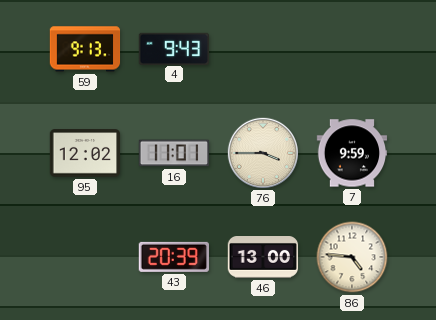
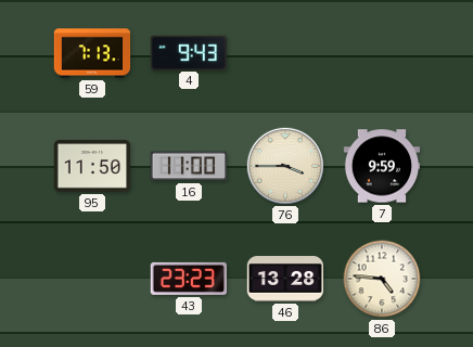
59: 9:13 -> 7:13 (92, 53)
95: 12:02 -> 11:50 (92, 166)
16: 11:01 -> 11:00 (189, 166)
43: 20:39 -> 23:23 (188, 279)
46: 13:00 -> 13:28 (285, 280)
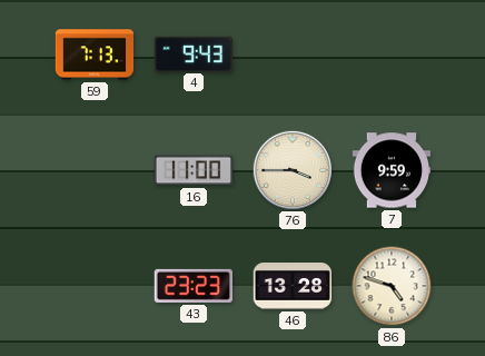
95: 11:50 -> none (92, 166)
86: 4:46 -> 4:48 (392, 286)
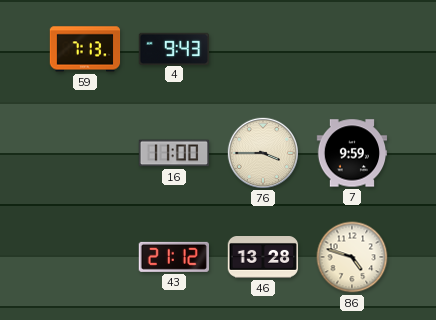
43: 23:23 -> 21:12 (173, 257)
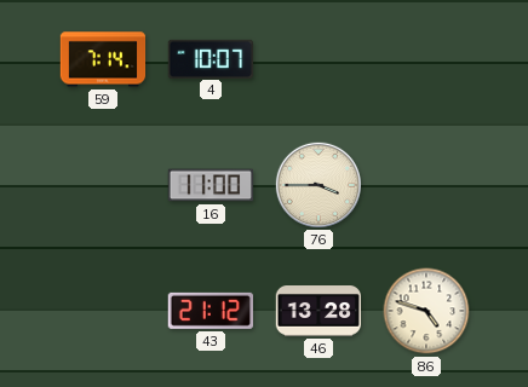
59: 7:13 -> 7:14 (103, 59)
4: 9:43 -> 10:07 (210, 58)
7: 9:59 -> none (352, 153)
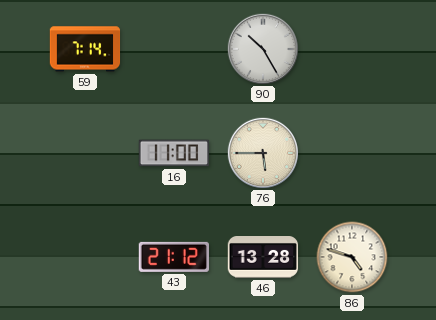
4: 10:07 -> none (210, 58)
90: none -> 10:25 (262, 48)
76: 3:45 -> 5:45 (262, 152)
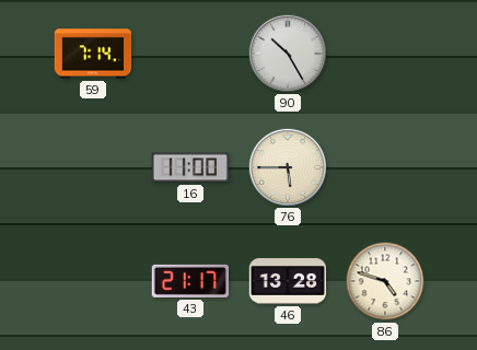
43: 21:12 -> 21:17 (189, 281)
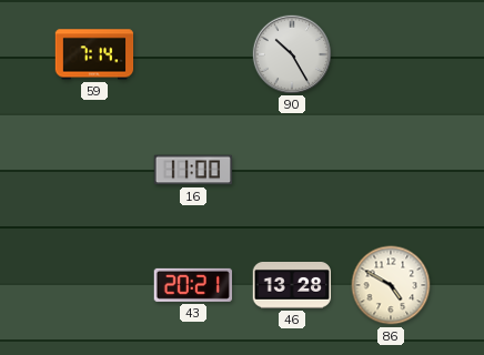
76: 5:45 -> none (287, 166)
43: 21:17 -> 20:21 (192, 285)
86: 4:48 -> 4:50 (391, 285)
